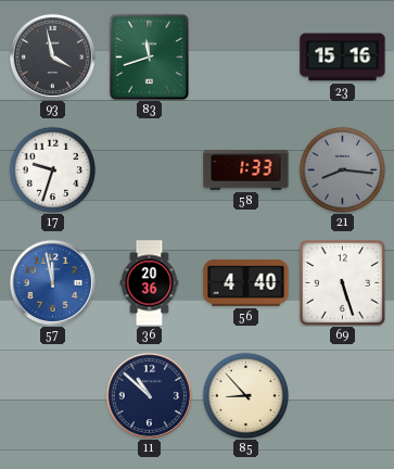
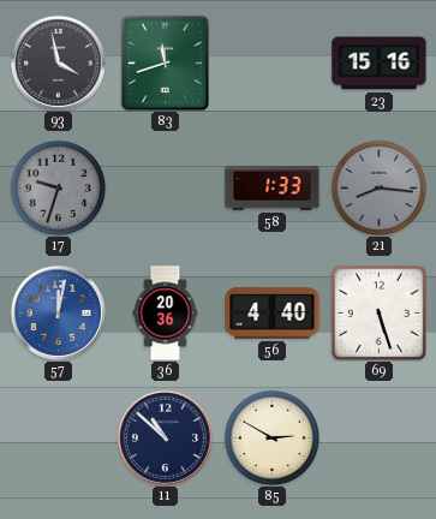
17 dial: white -> grey (58, 187)
57: 11:58 -> 12:02 (58, 312)
85: 8:53 -> 2:50 (271, 437)
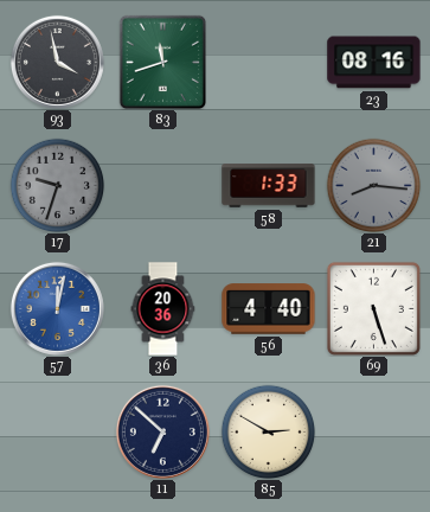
23: 15:16 -> 08:16 (374, 63)
11: 10:52 -> 6:52 (162, 431)
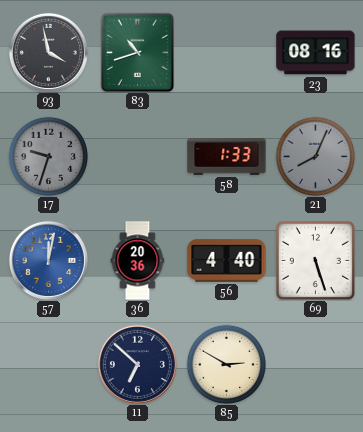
83: 11:42 -> 10:42 (138, 52)
21: 8:16 -> 8:04 (315, 156)
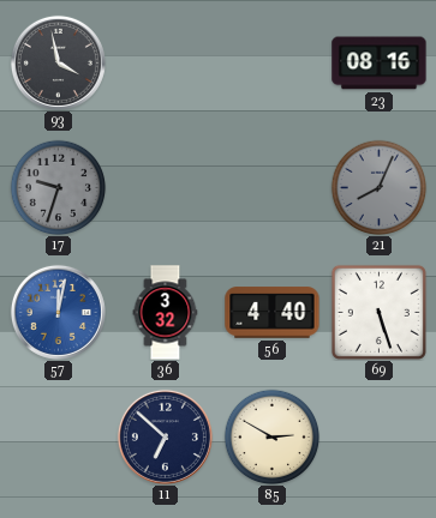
83: 10:42 -> none (138, 52)
58: 1:33 -> none (227, 157)
36: 20:36 -> 3:32 (166, 313)
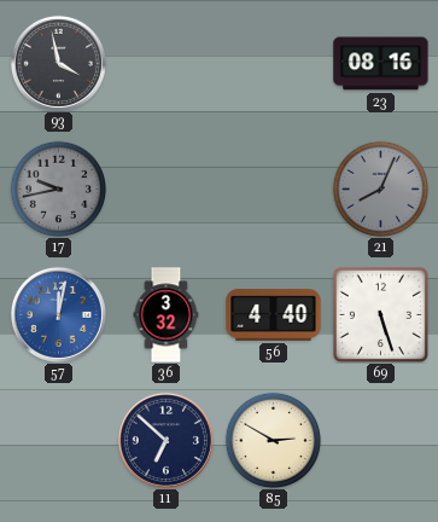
17: 9:33 -> 9:43 (58, 188)
